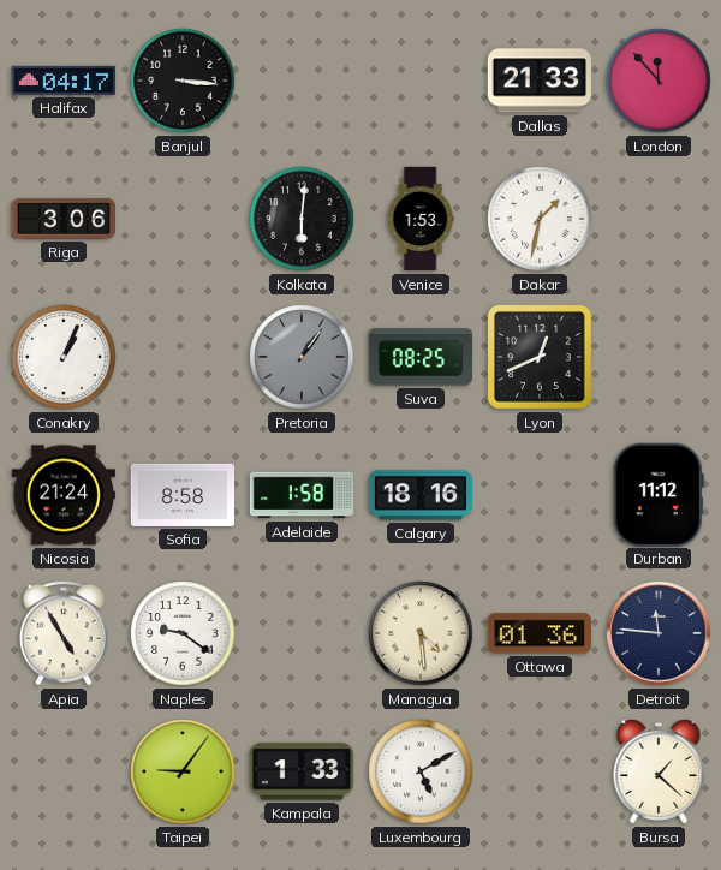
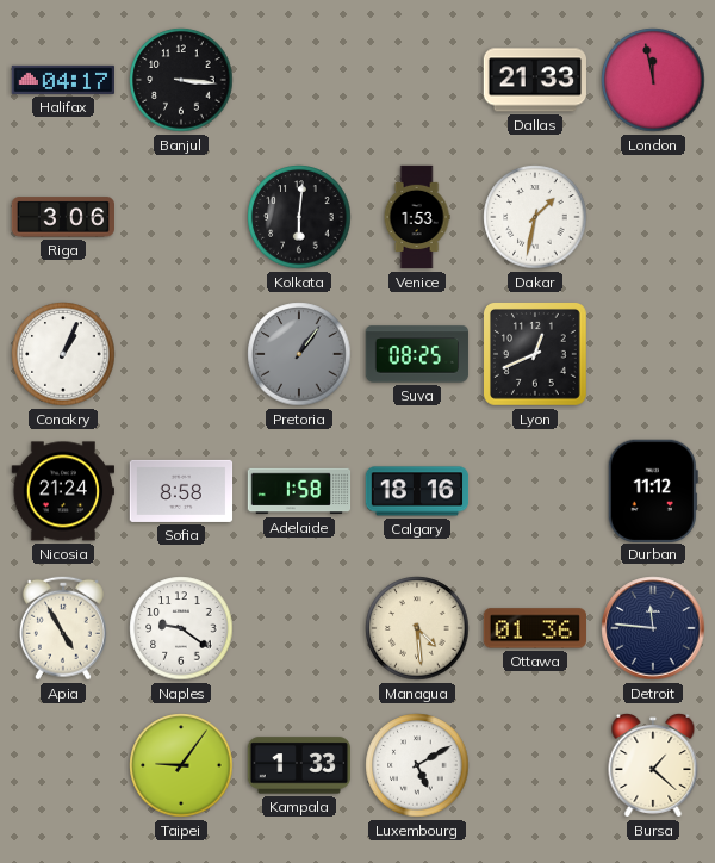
London: 11:53 -> 11:58 (653, 80)
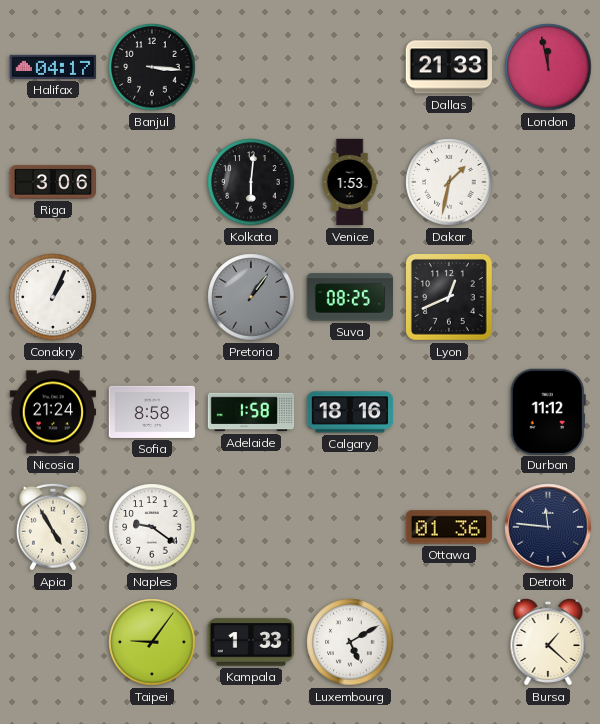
Managua: 4:29 -> none (417, 628)
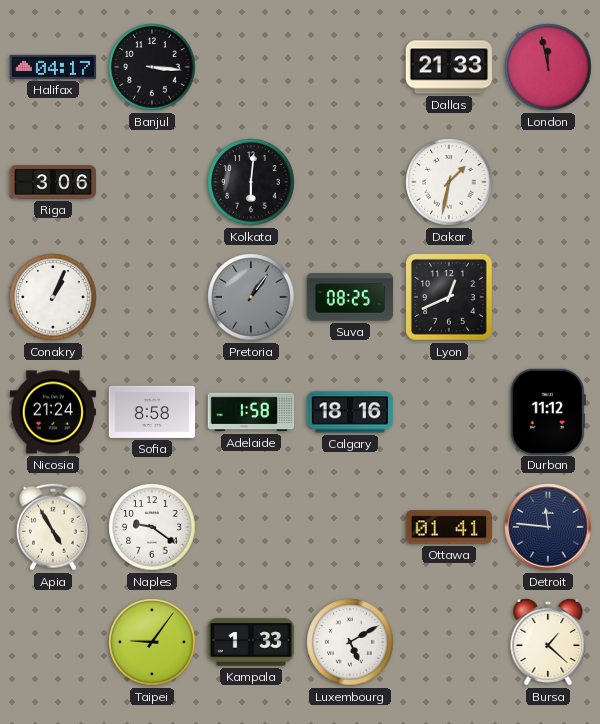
Venice: 1:53 -> none (350, 182)
Ottawa: 01:36 -> 01:41 (448, 527)
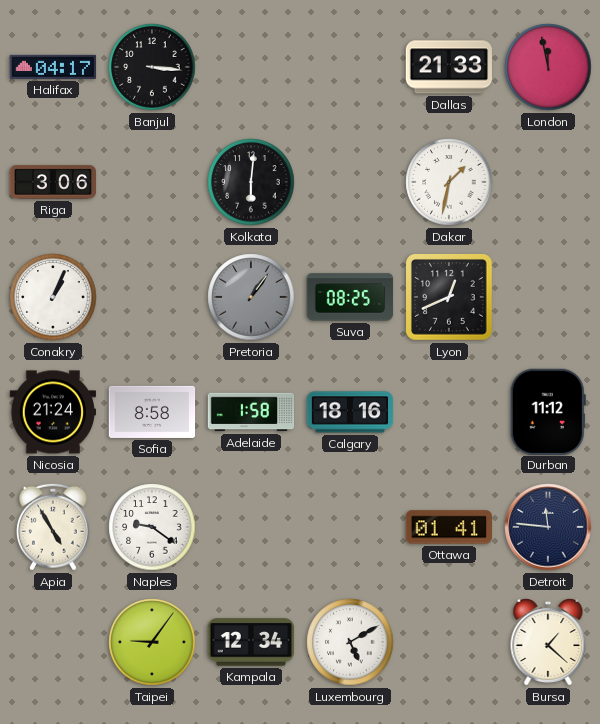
Kampala: 1:33 -> 12:34 (251, 642)
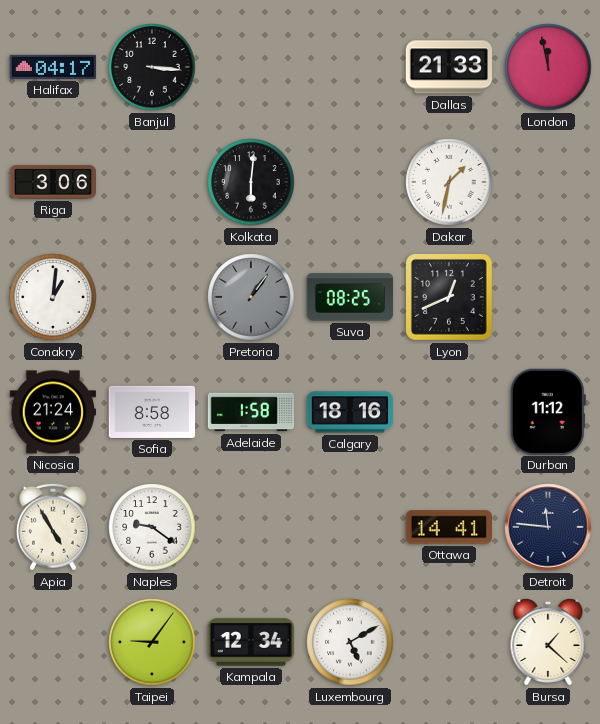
Conakry: 1:04 -> 1:01 (53, 297)
Ottawa: 01:41 -> 14:41 (448, 527)
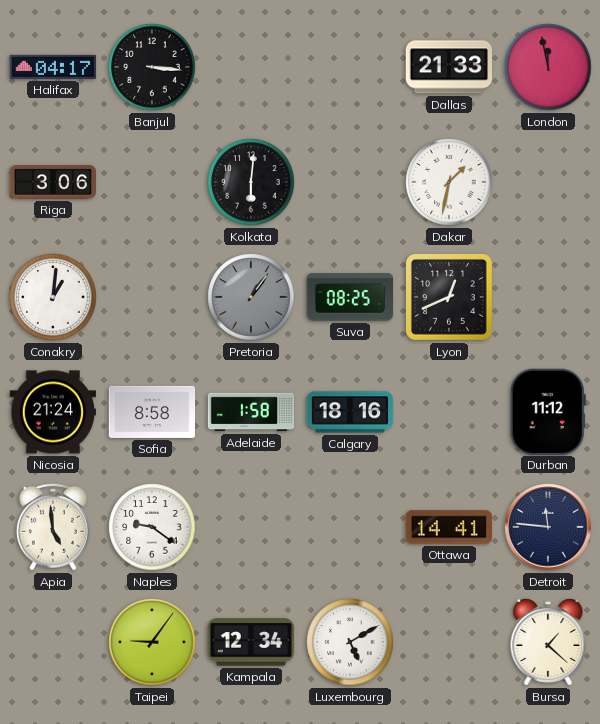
Apia: 4:55 -> 4:59 (53, 527)
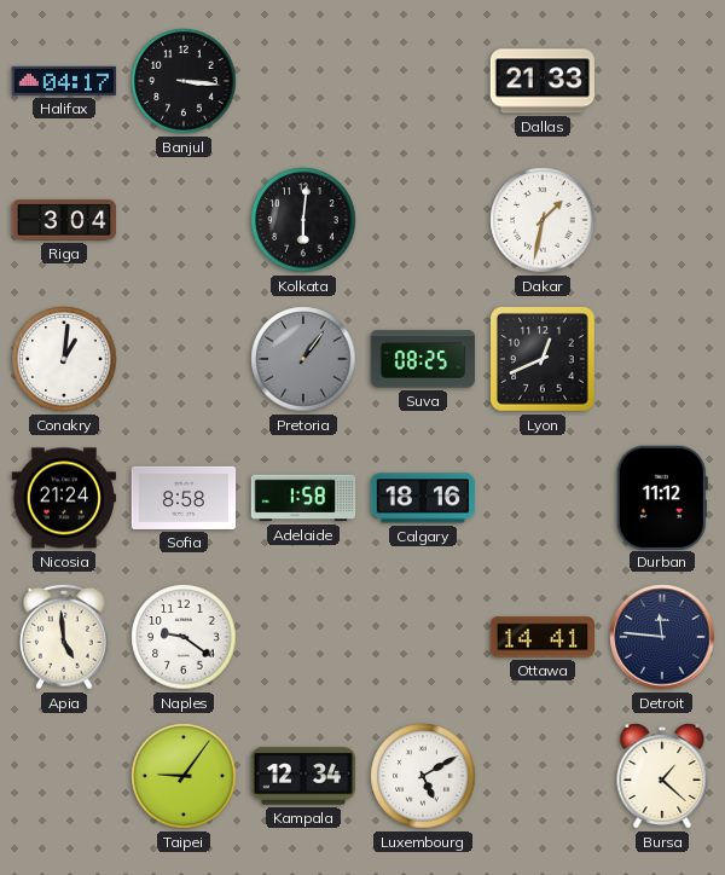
London: 11:58 -> none (548, 67)
Riga: 3:06 -> 3:04 (64, 220)
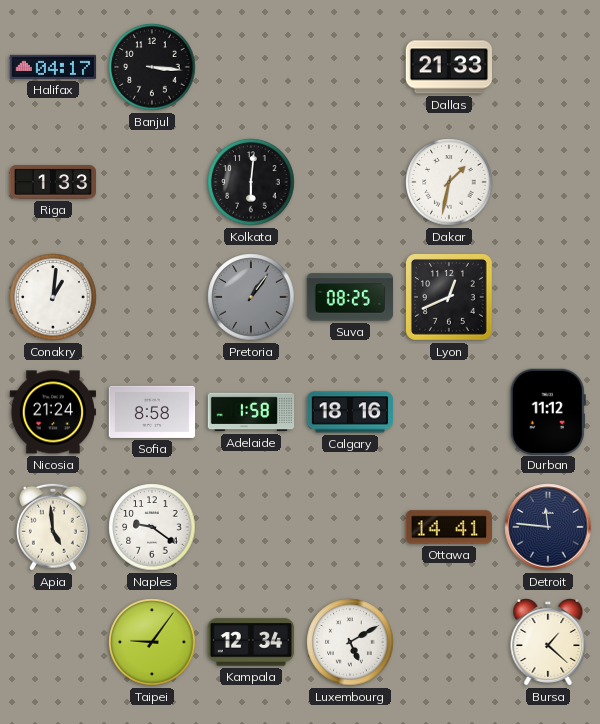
Riga: 3:04 -> 1:33 (53, 182)
